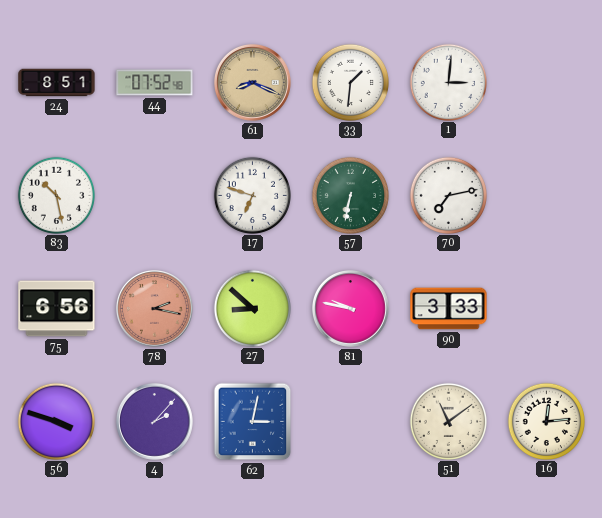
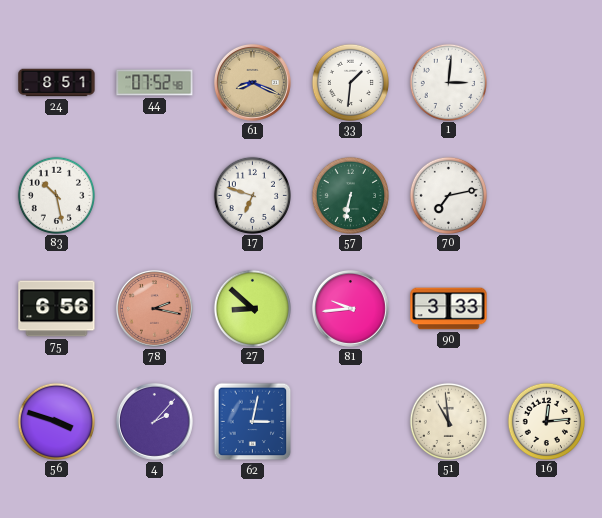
81: 9:47 -> 9:44 (350, 308)
51: 11:09 -> 10:59 (448, 421)
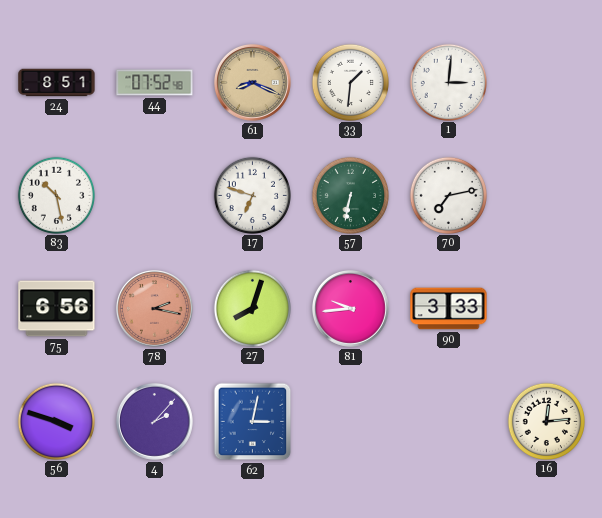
27: 8:52 -> 8:03 (252, 308)
51: 10:59 -> none (448, 421)
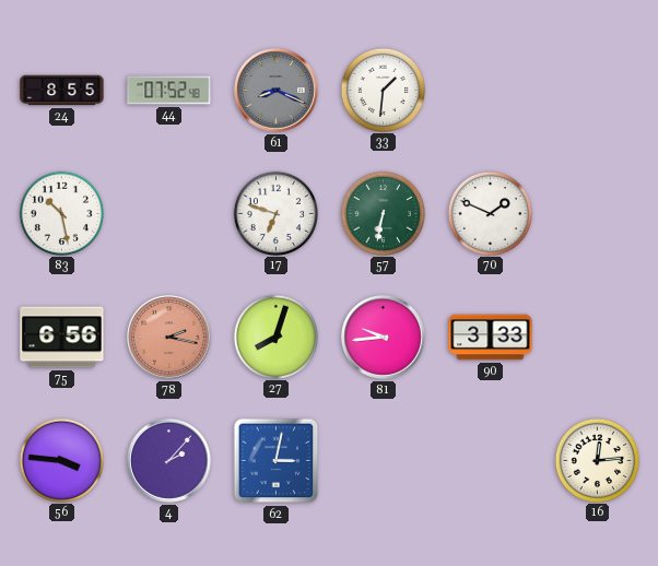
24: 8:51 -> 8:55 (62, 91)
61 dial: champagne -> grey (275, 90)
1: 3:01 -> none (448, 82)
70: 7:13 -> 1:49 (490, 213)
56: 3:48 -> 3:46 (61, 460)
